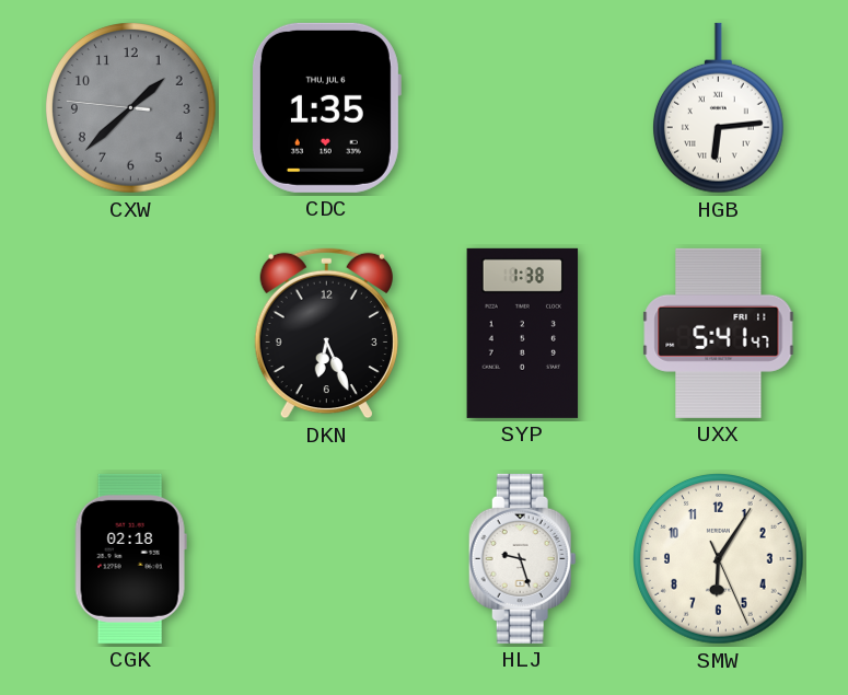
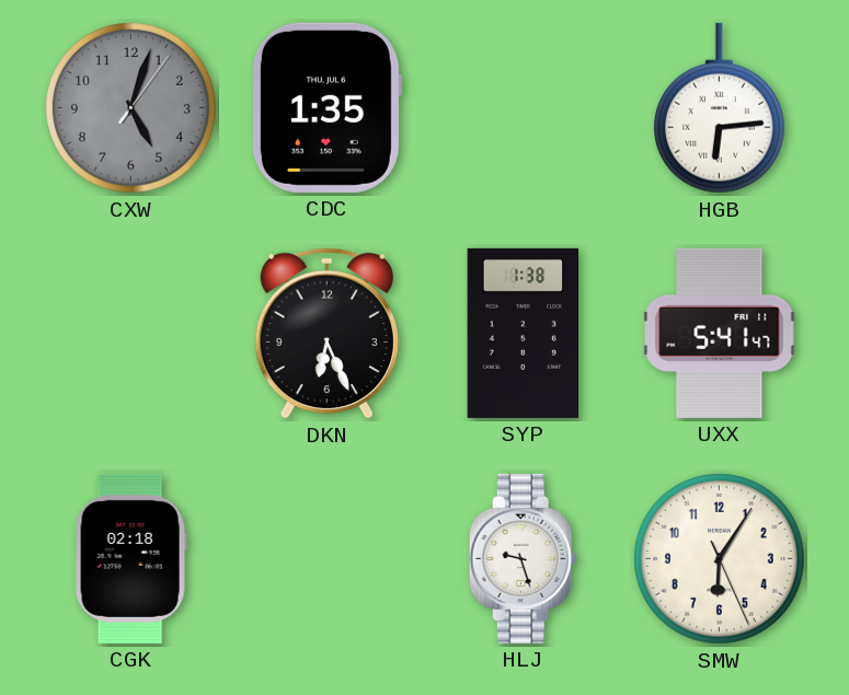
CXW: 1:37 -> 5:03 (131, 108)
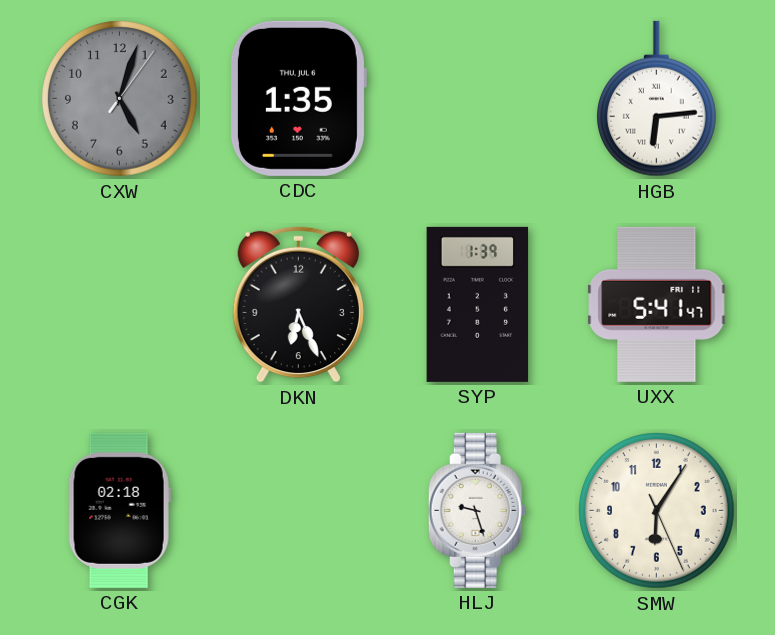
SYP: 1:38 -> 1:39 (478, 304)
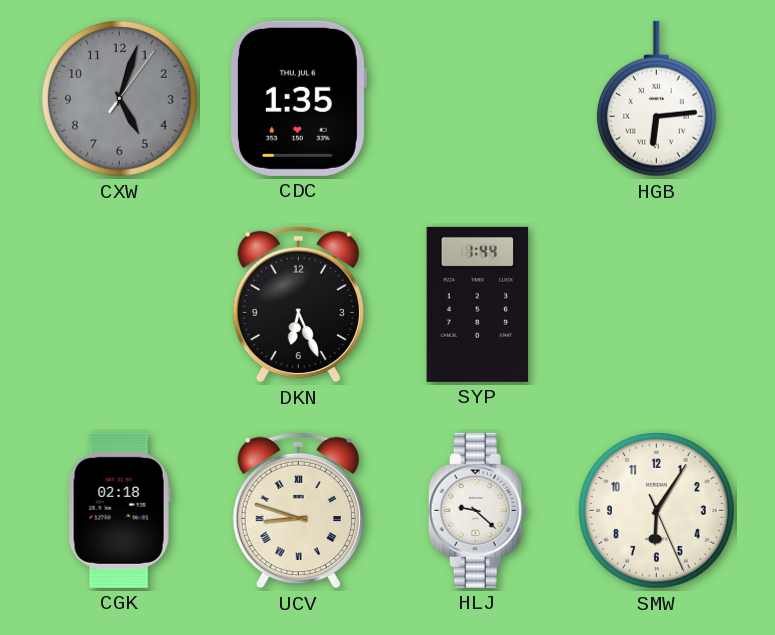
SYP: 1:39 -> 1:44 (478, 304)
UXX: 5:41 -> none (657, 304)
UCV: none -> 8:48 (298, 511)
HLJ: 9:27 -> 9:22 (477, 510)
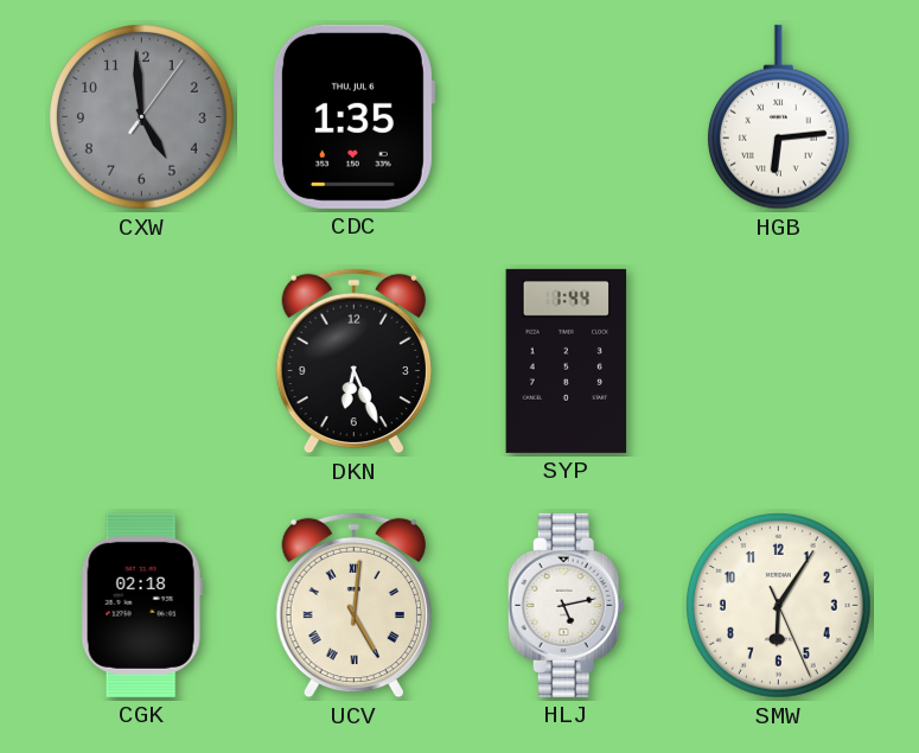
CXW: 5:03 -> 4:59 (142, 117)
UCV: 8:48 -> 5:01 (353, 606)
HLJ: 9:22 -> 5:13 (566, 605)
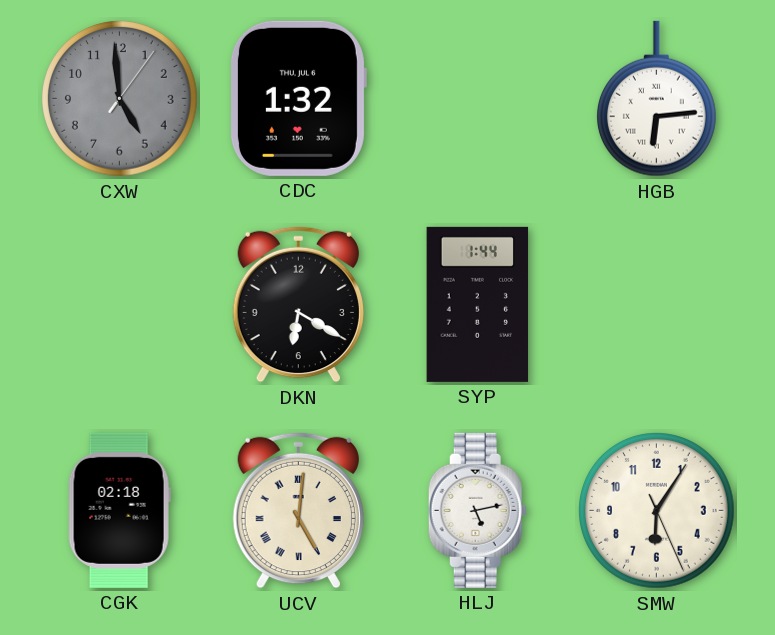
CDC: 1:35 -> 1:32 (298, 98)
DKN: 6:26 -> 6:20 (298, 305)
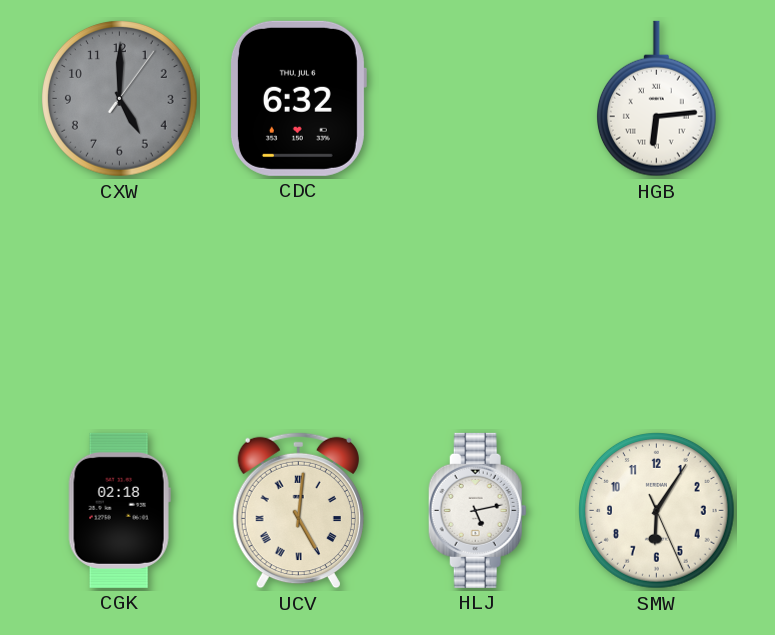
CXW: 4:59 -> 5:00 (120, 99)
CDC: 1:32 -> 6:32 (298, 98)
DKN: 6:20 -> none (298, 305)
SYP: 1:44 -> none (478, 304)
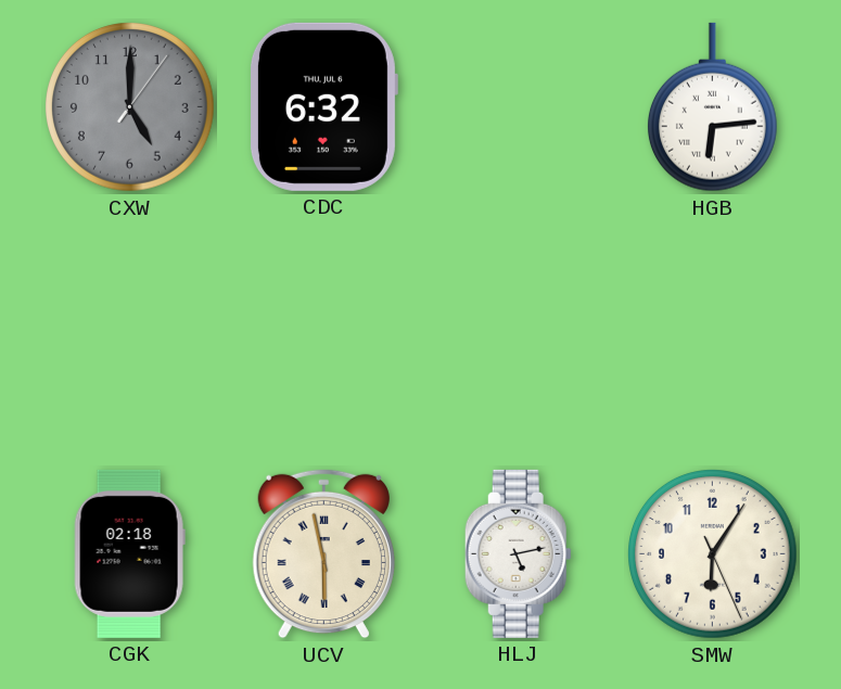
UCV: 5:01 -> 5:58 (323, 554)
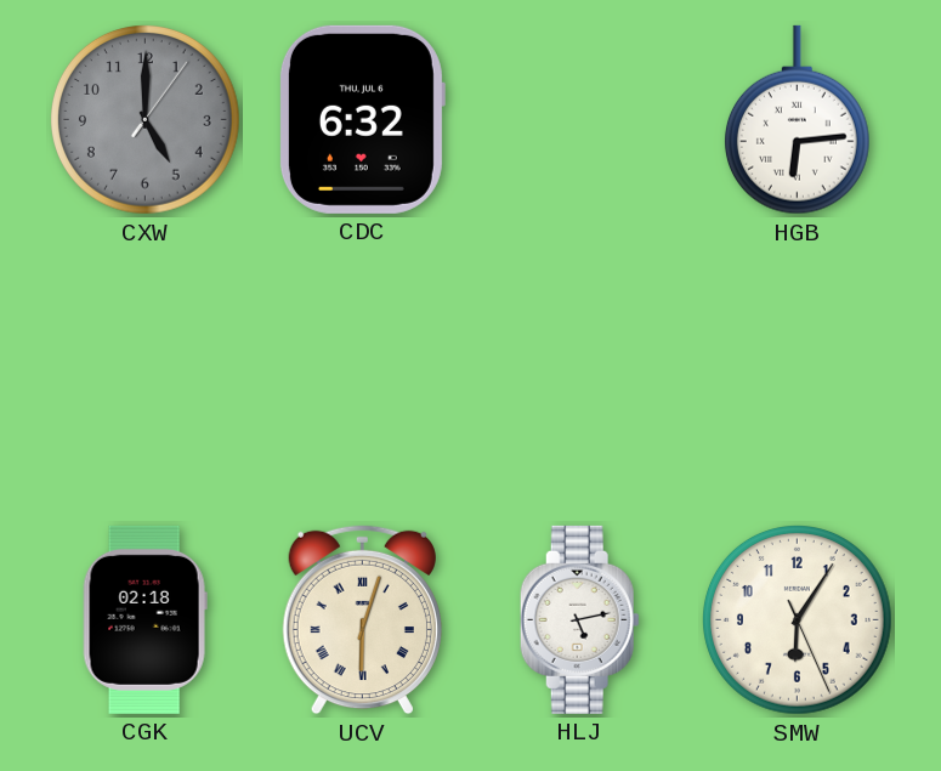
UCV: 5:58 -> 6:03 (362, 620)
